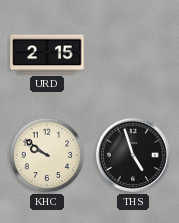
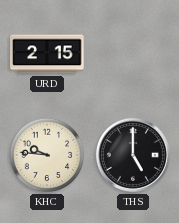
KHC: 9:51 -> 9:46 (47, 155)
THS: 4:57 -> 5:00 (133, 155)
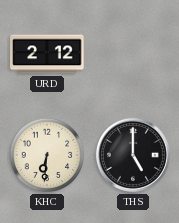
URD: 2:15 -> 2:12 (47, 54)
KHC: 9:46 -> 6:31 (47, 155)
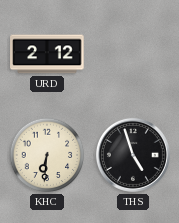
THS: 5:00 -> 4:57 (133, 155)
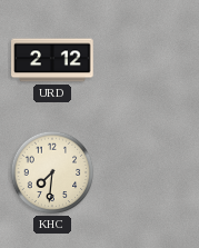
KHC: 6:31 -> 7:31 (52, 172)
THS: 4:57 -> none (133, 155)
